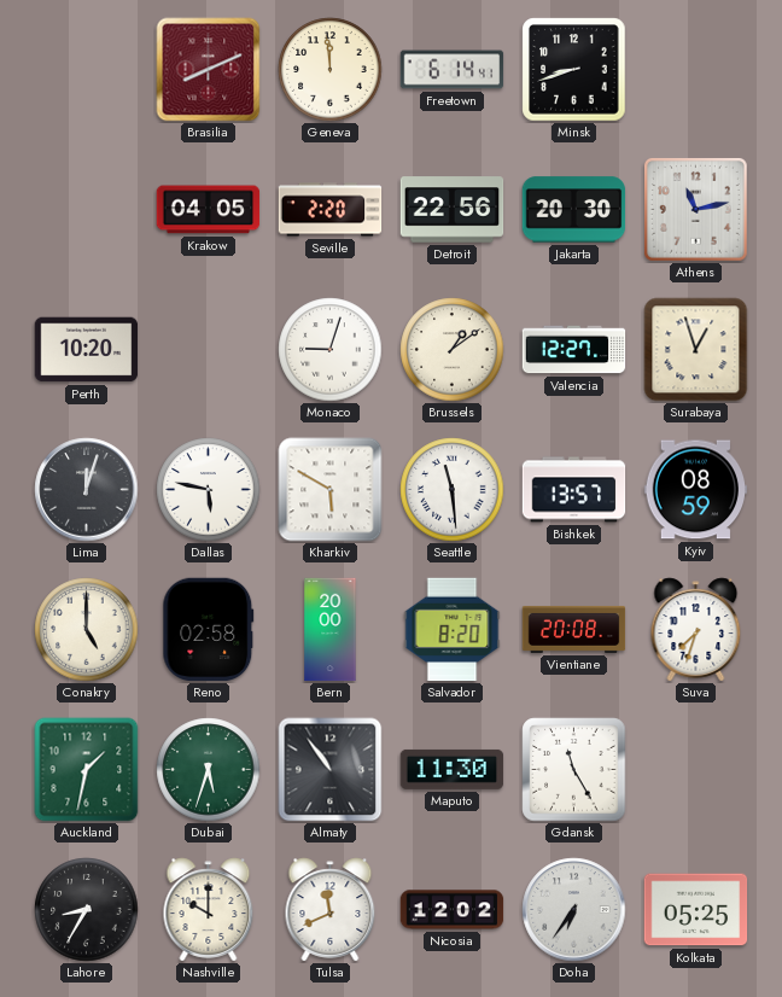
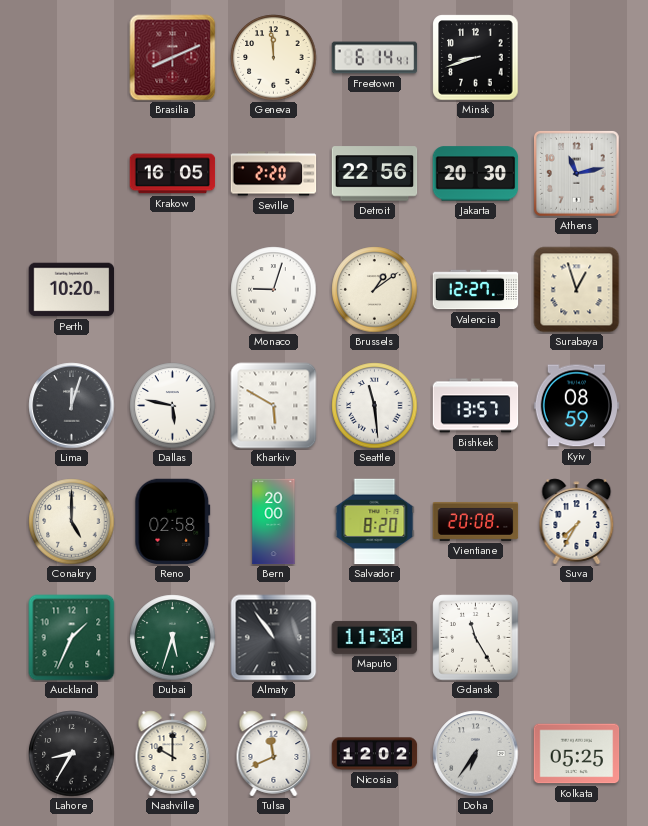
Krakow: 04:05 -> 16:05 (173, 174)
Suva: 7:33 -> 7:35 (577, 522)
Auckland: 1:32 -> 1:34 (72, 638)
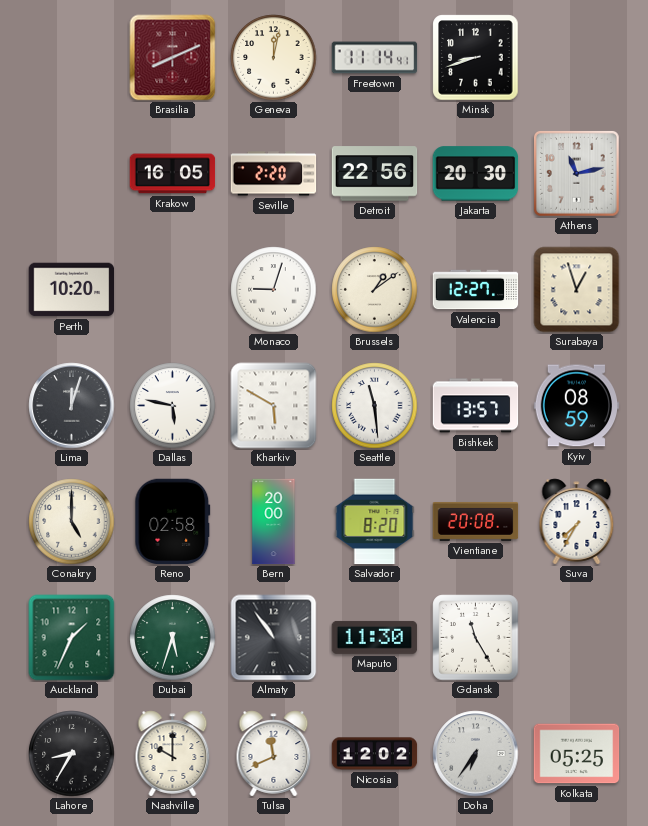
Geneva: 11:59 -> 12:02 (274, 58)
Freetown: 6:14 -> 11:14 (375, 58)
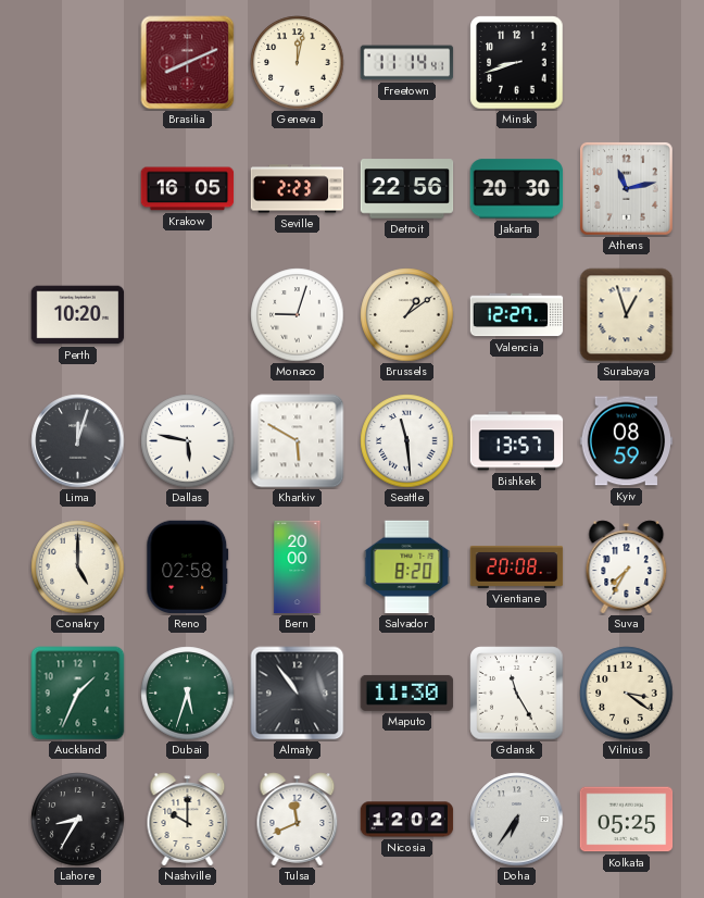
Seville: 2:20 -> 2:23 (298, 189)
Vilnius: none -> 3:21 (627, 694)
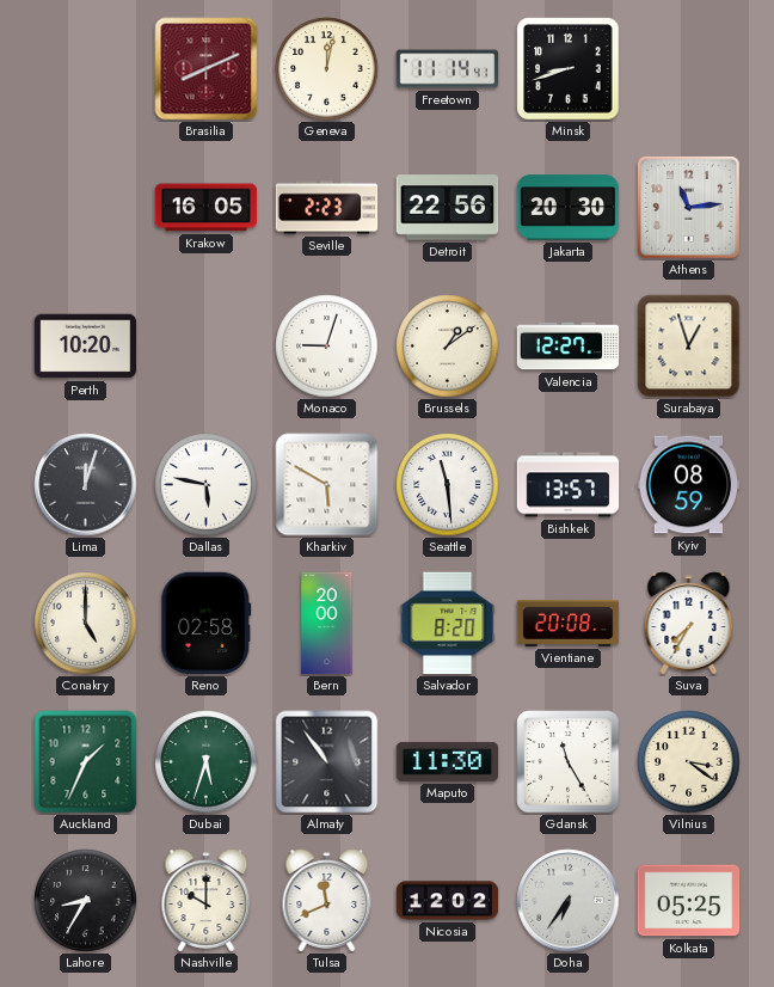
Athens: 11:13 -> 11:14 (688, 207)
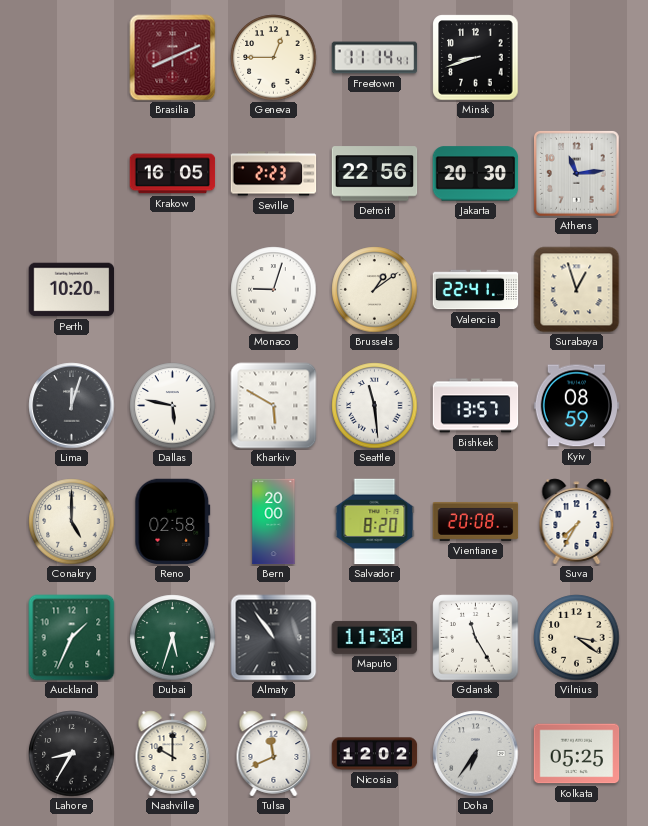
Geneva: 12:02 -> 12:45 (274, 58)
Valencia: 12:27 -> 22:41 (476, 290)
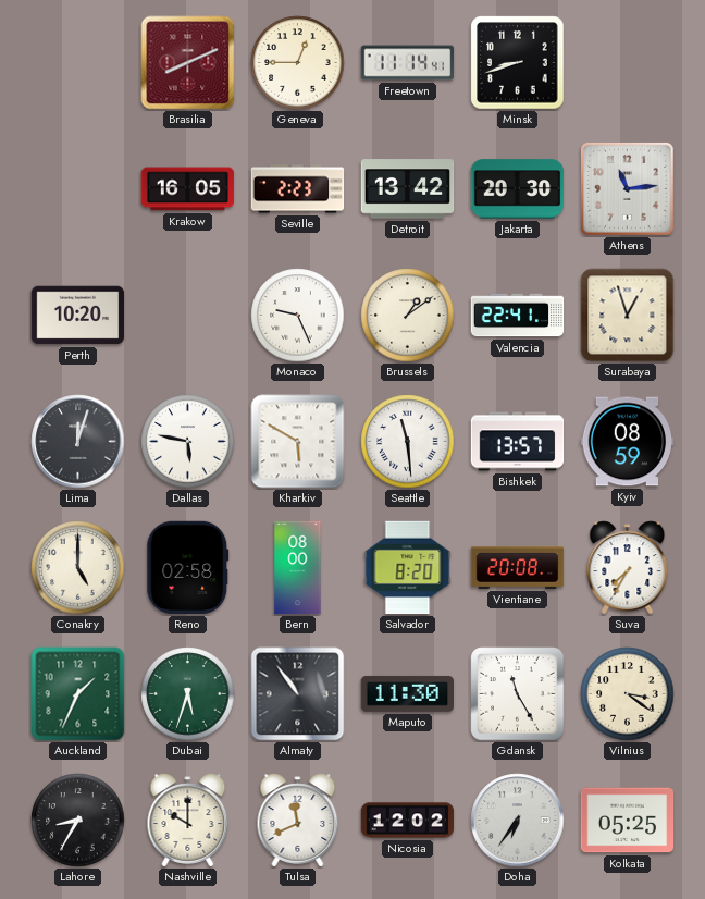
Detroit: 22:56 -> 13:42 (408, 189)
Monaco: 9:03 -> 9:26 (298, 316)
Bern: 20:00 -> 08:00 (298, 568)
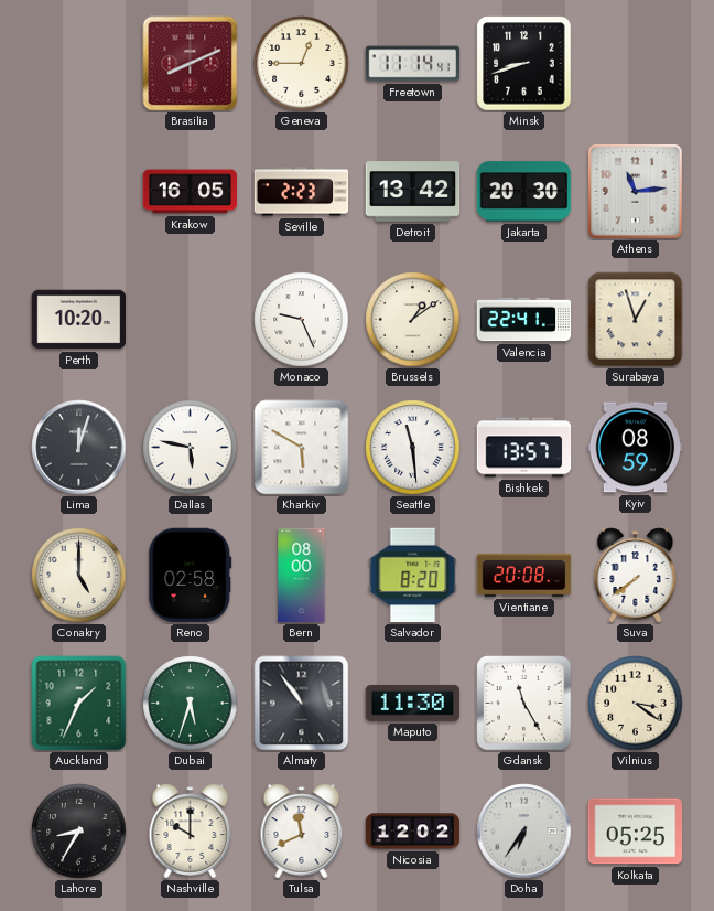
Suva: 7:35 -> 7:39 (636, 576)
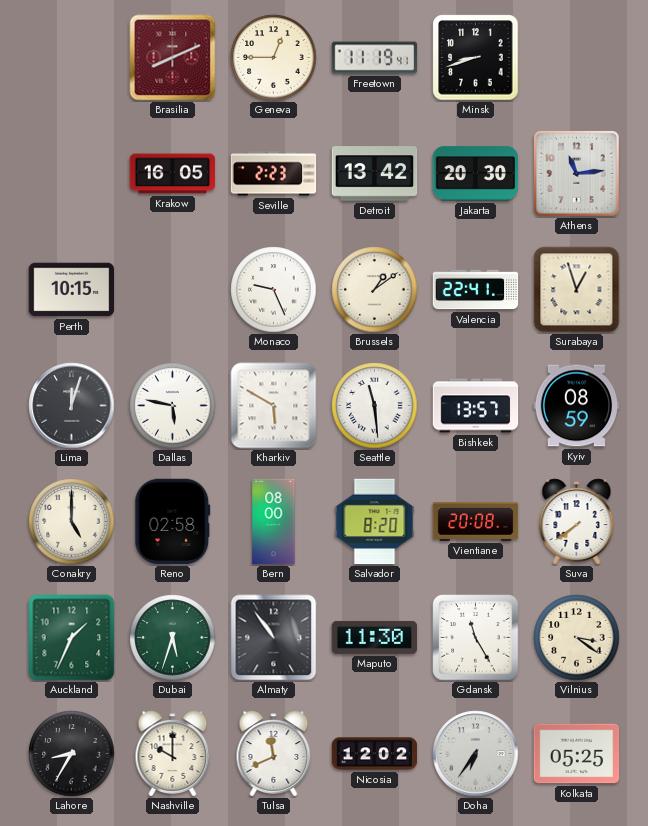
Freetown: 11:14 -> 11:19 (375, 58)
Perth: 10:20 -> 10:15 (72, 290)
